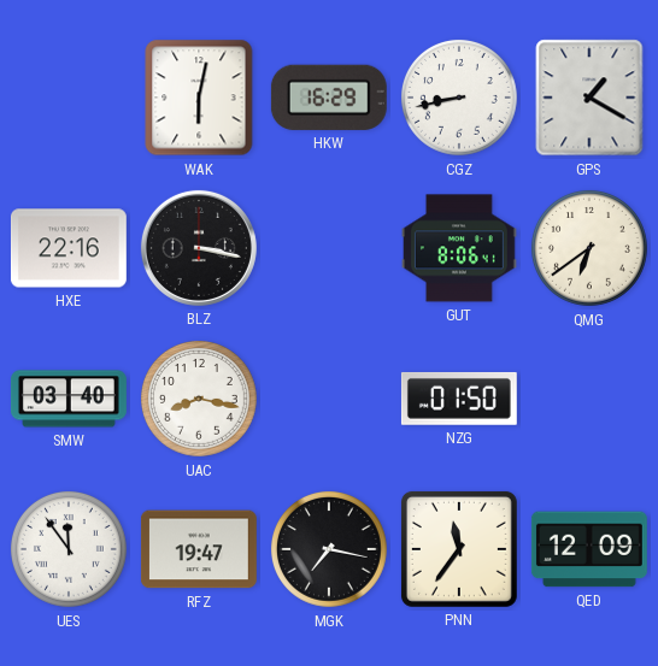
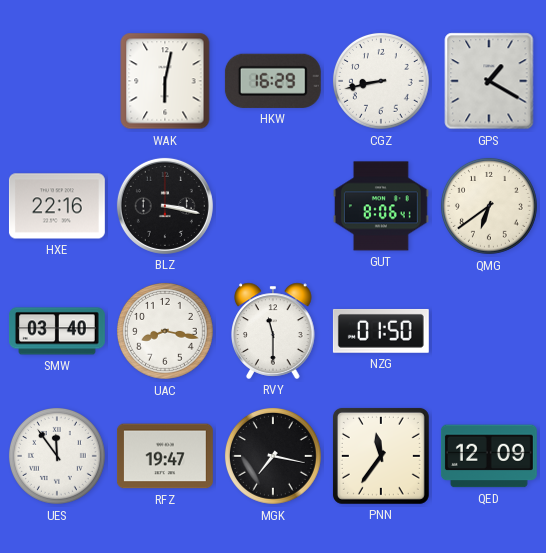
RVY: none -> 11:30 (273, 331)
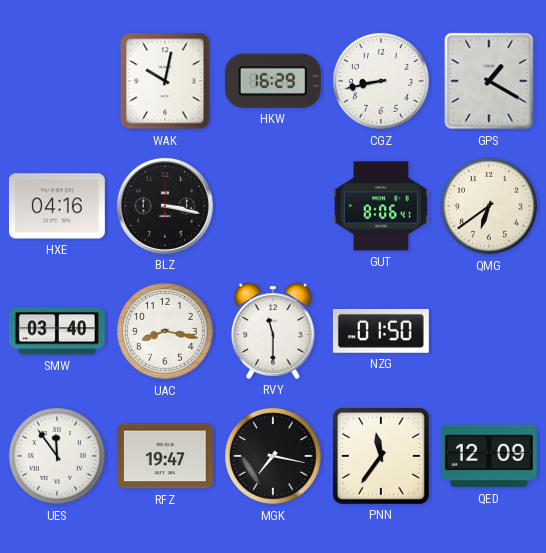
WAK: 6:02 -> 10:02 (165, 81)
HXE: 22:16 -> 04:16 (57, 206)
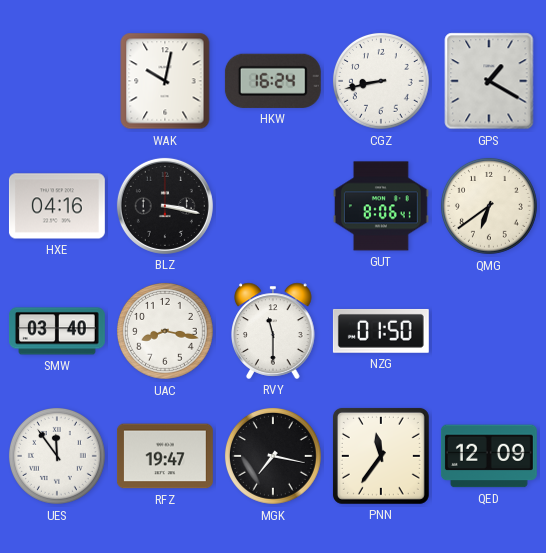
HKW: 16:29 -> 16:24 (273, 81)
